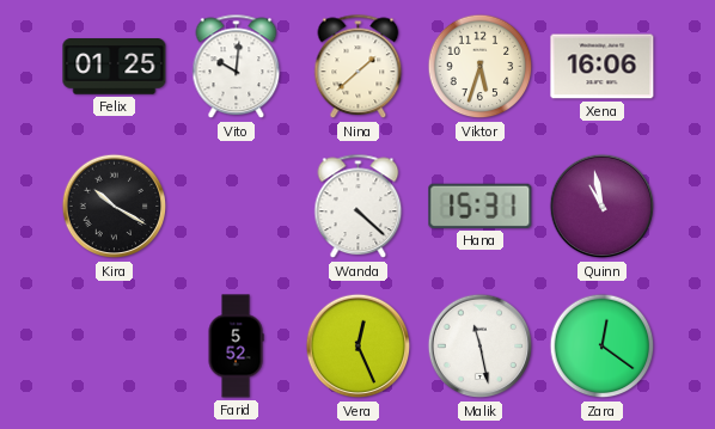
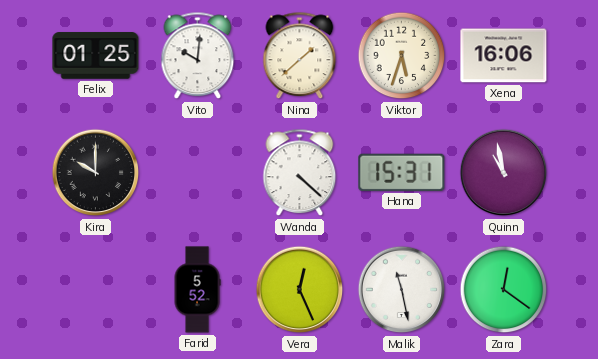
Kira: 10:20 -> 10:00 (96, 173)
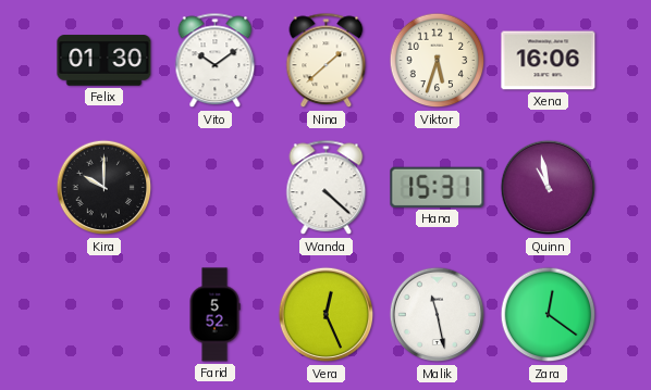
Felix: 01:25 -> 01:30 (105, 61)
Vito: 10:01 -> 10:09 (216, 61)
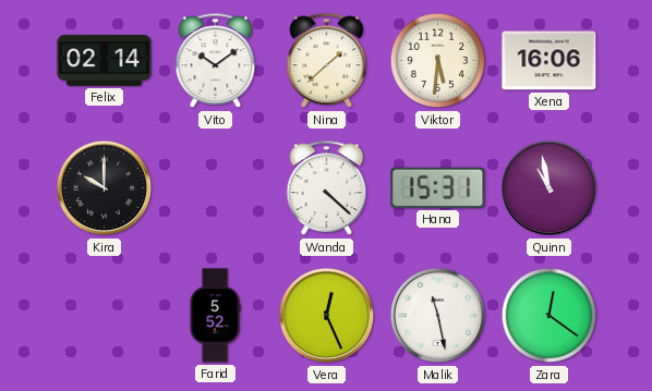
Felix: 01:30 -> 02:14 (105, 61)
Viktor: 5:33 -> 5:31 (438, 61)
